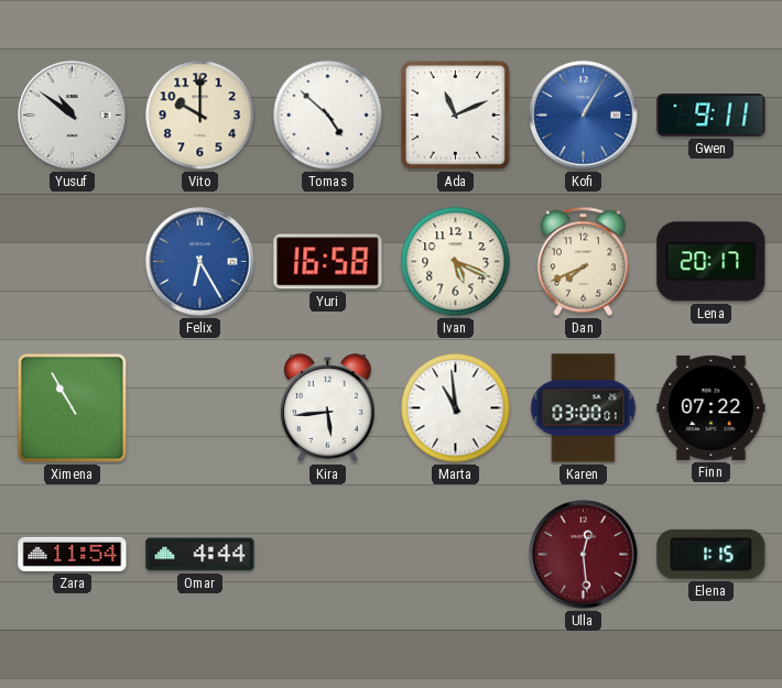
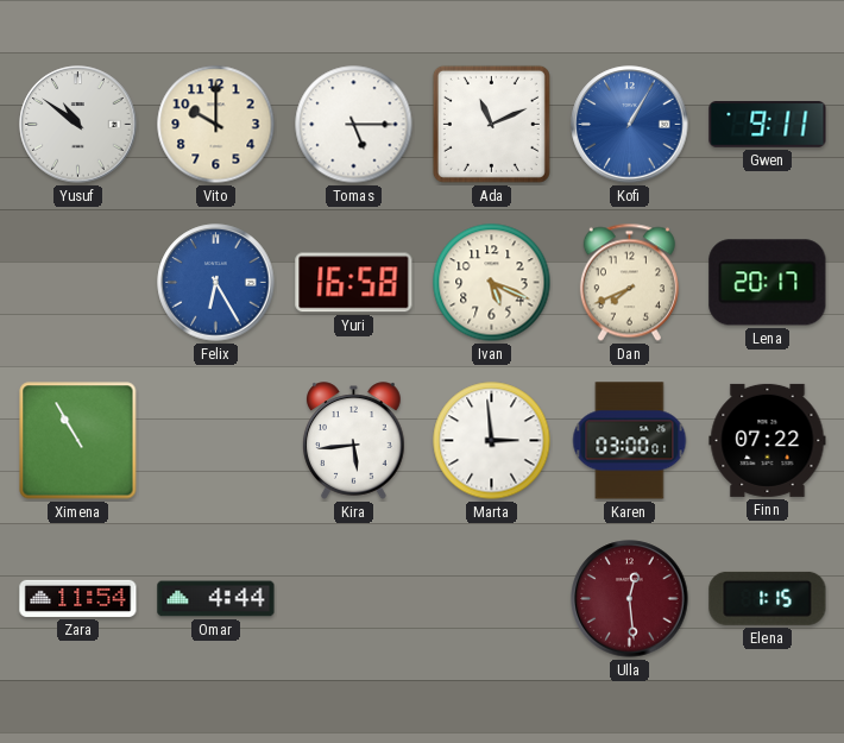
Tomas: 4:52 -> 5:15 (354, 125)
Marta: 10:59 -> 2:59 (492, 441)
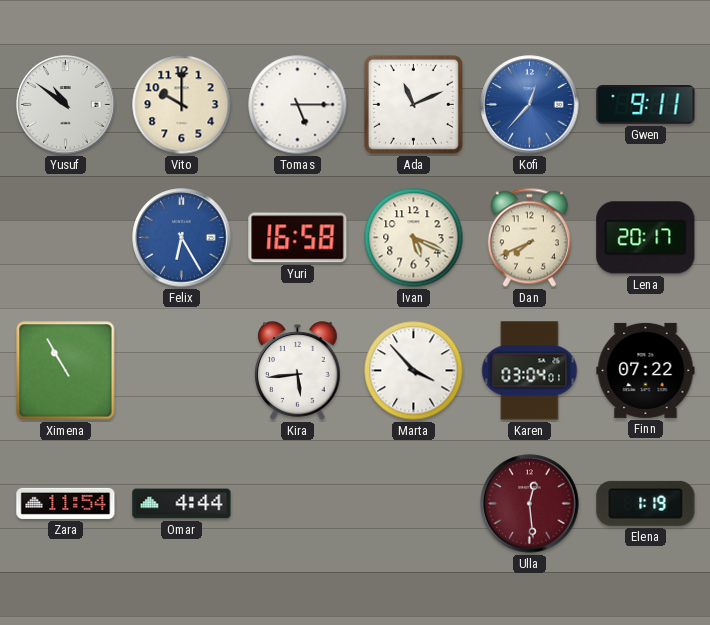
Kofi: 1:05 -> 12:37 (530, 105)
Marta: 2:59 -> 3:53 (414, 371)
Karen: 03:00 -> 03:04 (530, 371)
Elena: 1:15 -> 1:19 (646, 503)
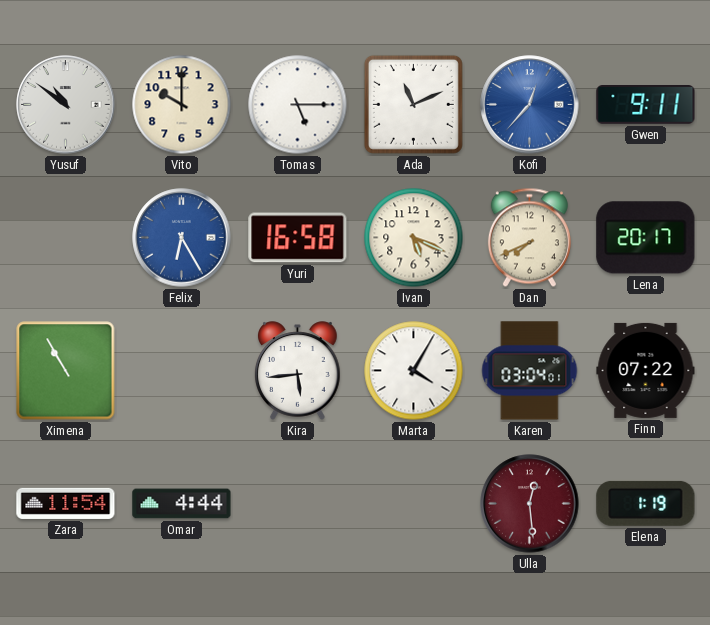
Marta: 3:53 -> 4:05 (414, 371)
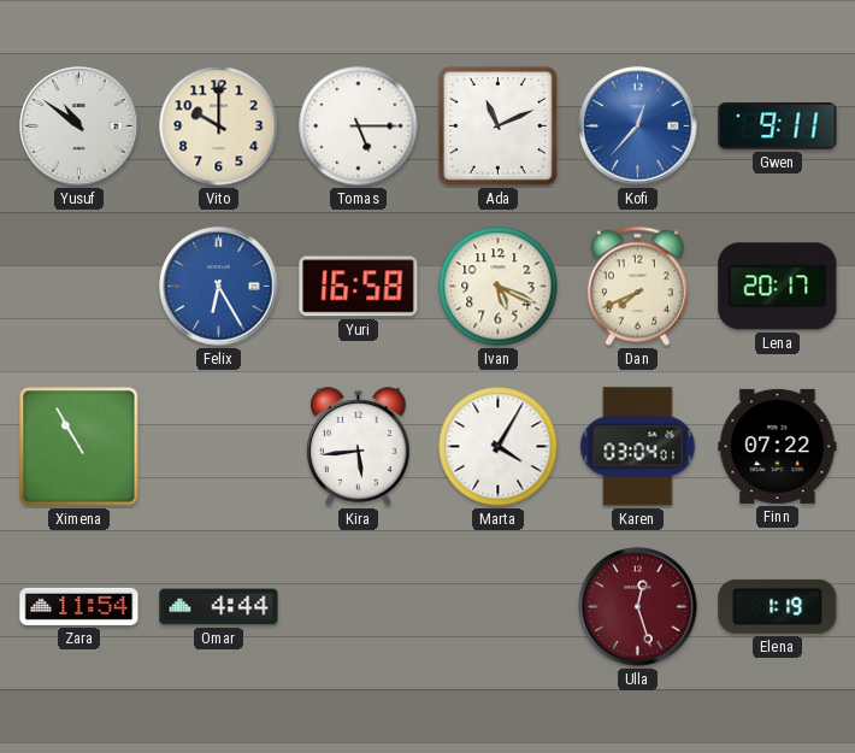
Ulla: 12:29 -> 12:27 (638, 607)
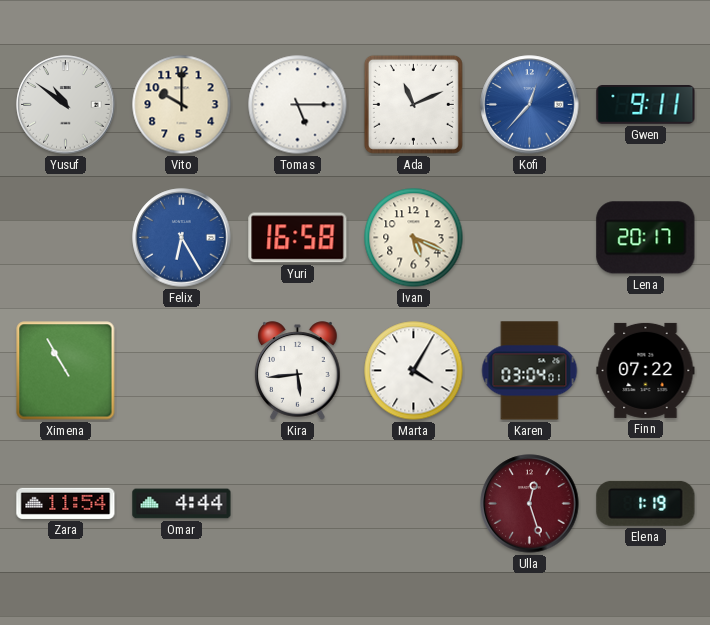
Dan: 7:41 -> none (637, 287)
